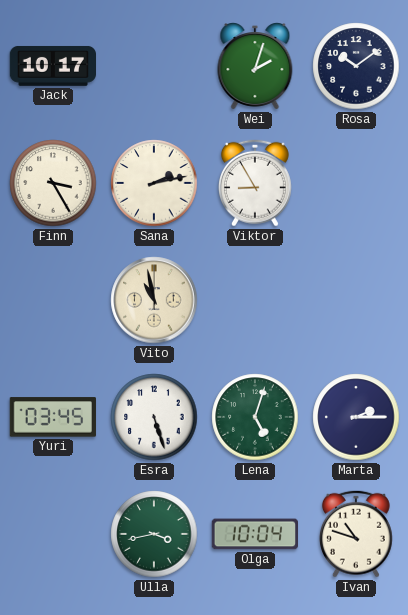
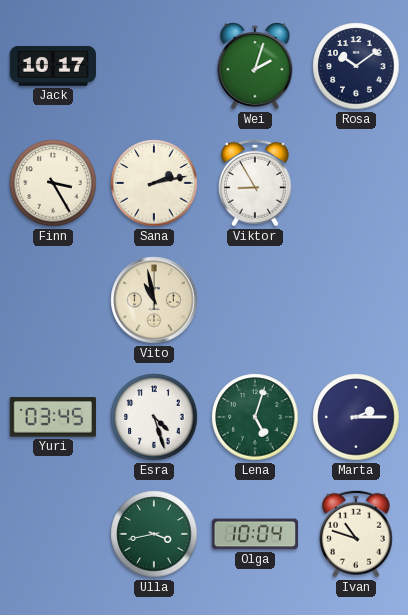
Esra: 5:27 -> 4:27 (154, 417)
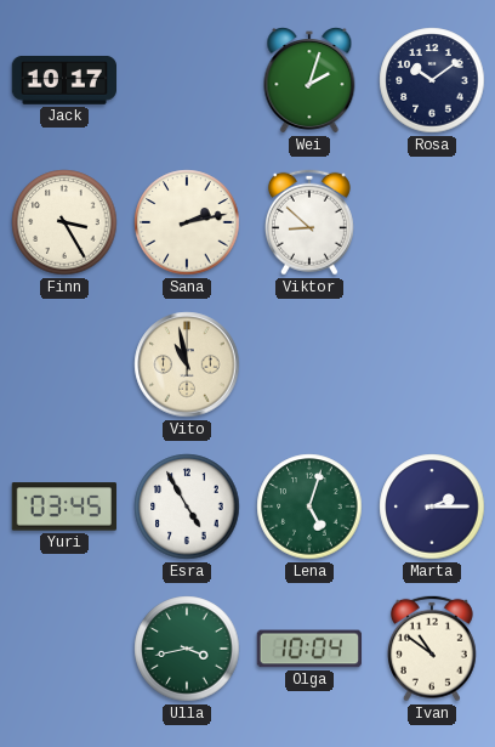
Viktor: 8:55 -> 8:52 (309, 222)
Esra: 4:27 -> 4:55 (187, 507)
Ivan: 10:48 -> 10:51 (432, 649)
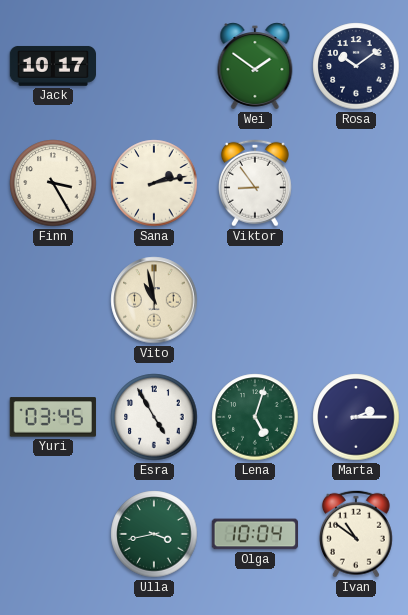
Wei: 2:03 -> 1:51 (255, 67)
Viktor: 8:52 -> 8:54 (255, 183)
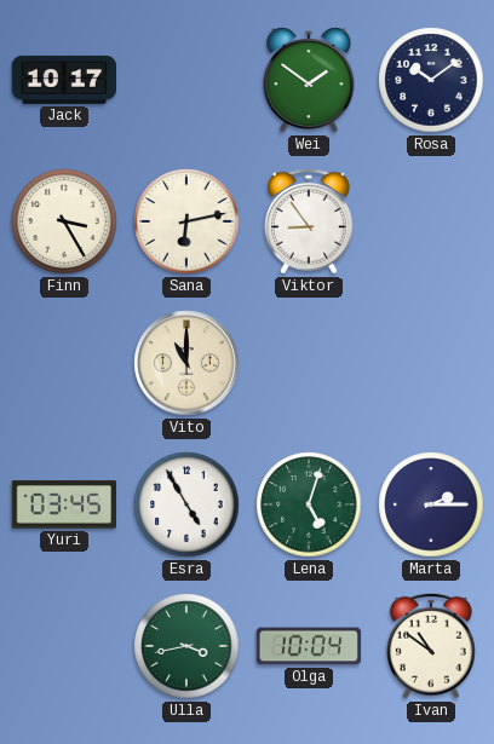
Sana: 2:13 -> 6:13 (186, 221)
Vito: 10:58 -> 11:00 (186, 363)
